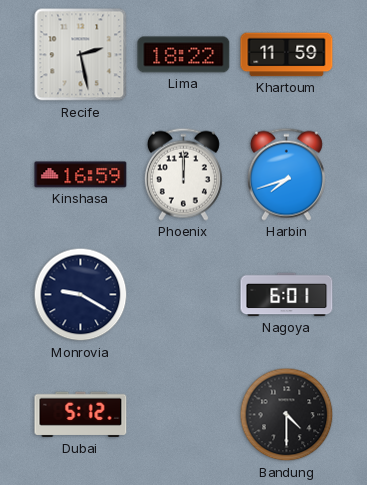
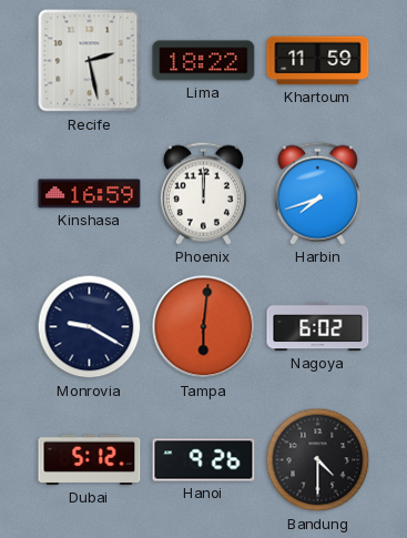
Tampa: none -> 6:01 (204, 327)
Nagoya: 6:01 -> 6:02 (318, 327)
Hanoi: none -> 9:26 (204, 460)
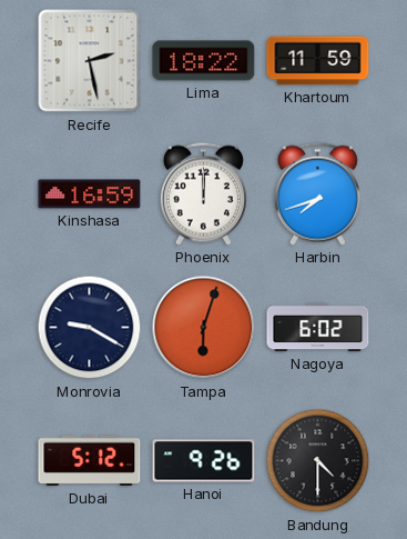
Tampa: 6:01 -> 6:03 (204, 328)
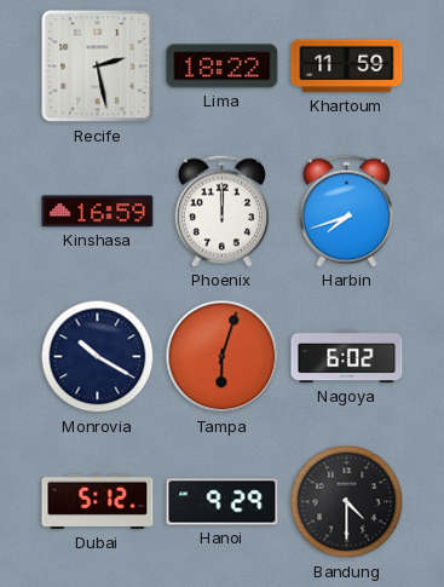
Monrovia: 9:20 -> 10:20 (98, 357)
Hanoi: 9:26 -> 9:29 (223, 502)
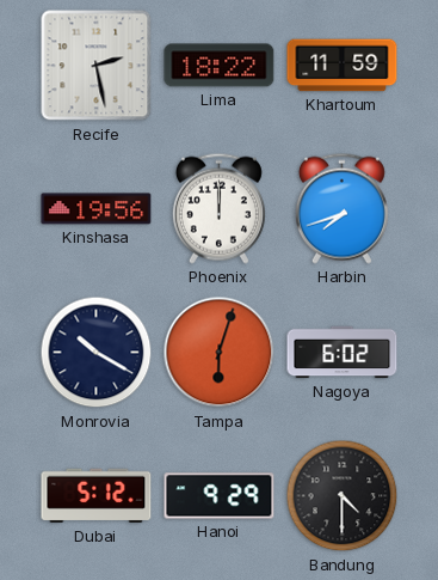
Kinshasa: 16:59 -> 19:56 (97, 209)
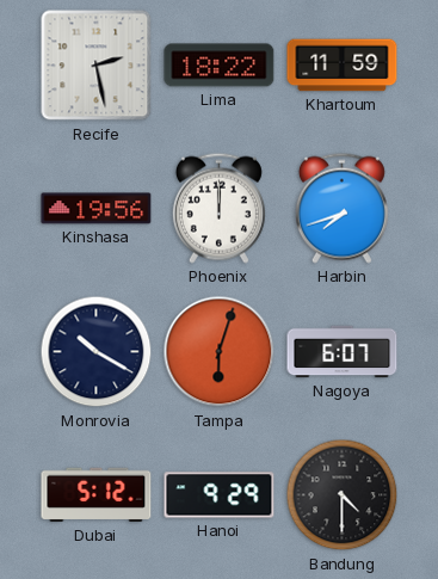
Nagoya: 6:02 -> 6:07 (343, 352)
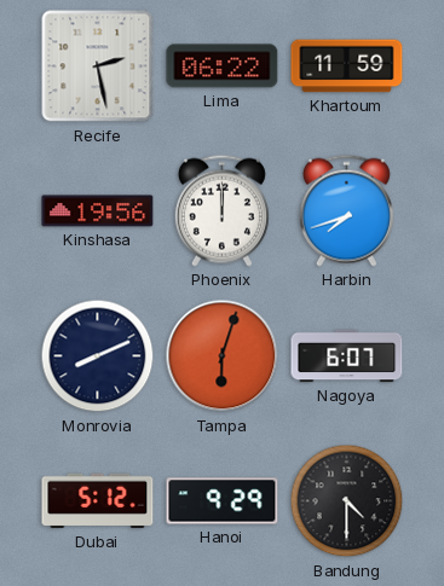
Lima: 18:22 -> 06:22 (223, 66)
Monrovia: 10:20 -> 8:11 (98, 356)
